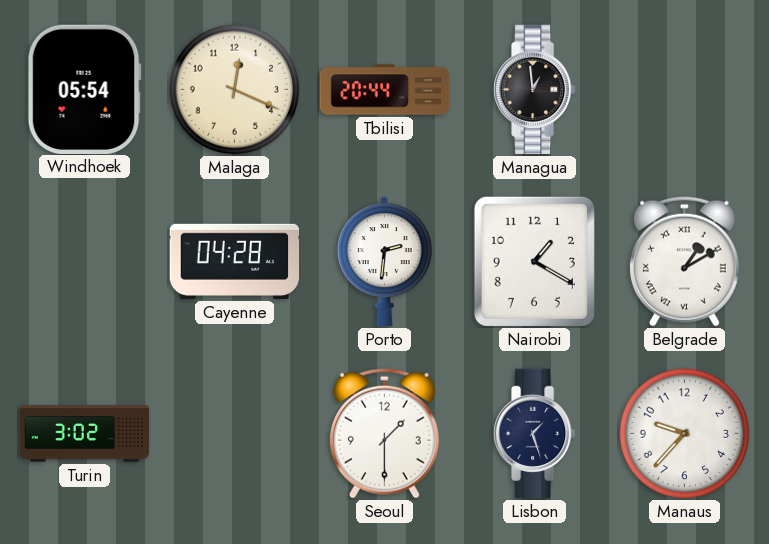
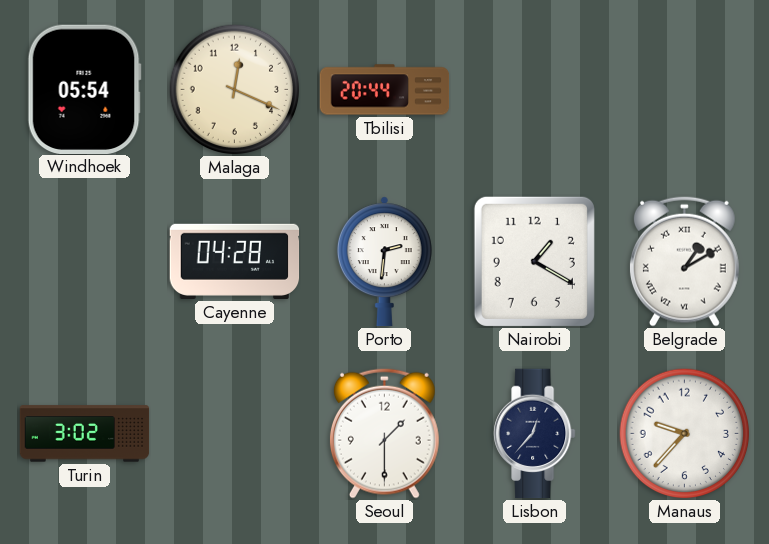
Managua: 12:59 -> none (535, 90)
Lisbon: 1:27 -> 12:37 (535, 434)
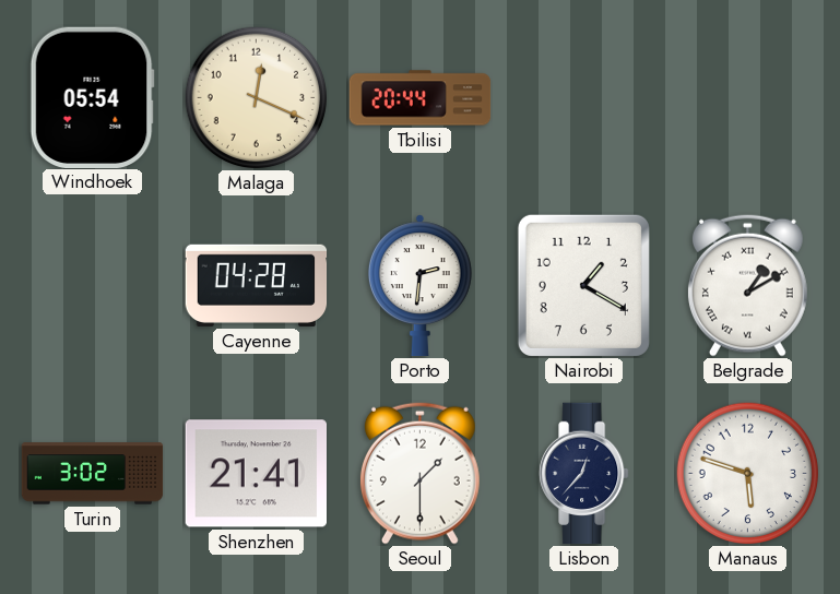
Shenzhen: none -> 21:41 (256, 474)
Manaus: 9:37 -> 5:48 (748, 474)
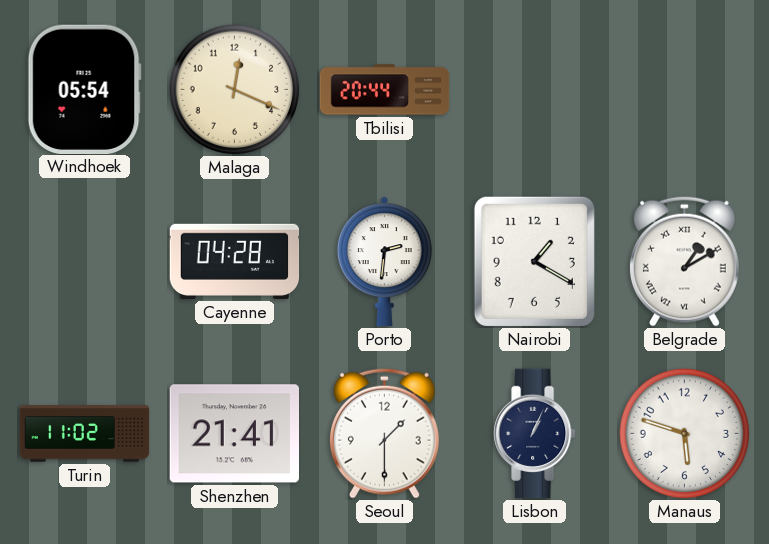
Turin: 3:02 -> 11:02 (85, 434)
Lisbon: 12:37 -> 1:04 (535, 434)
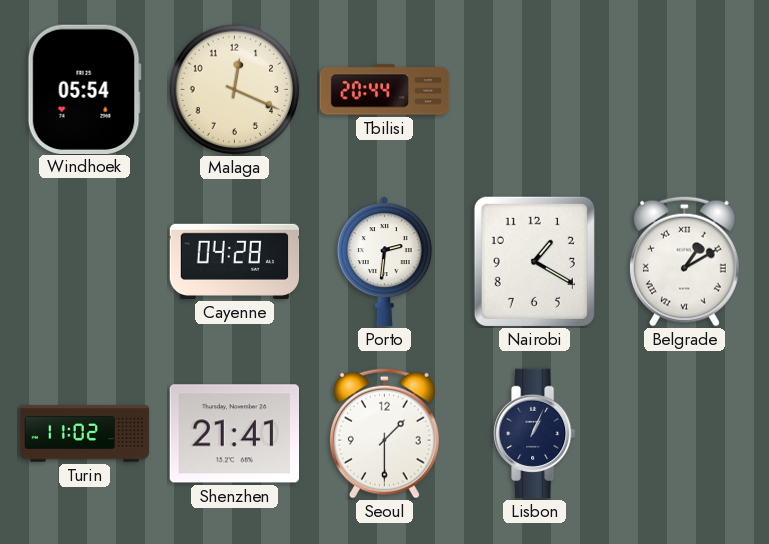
Manaus: 5:48 -> none (685, 434)
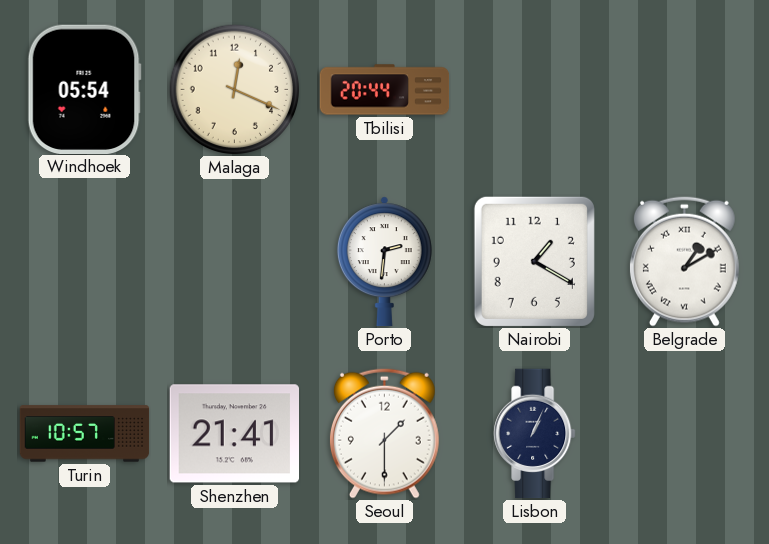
Cayenne: 04:28 -> none (235, 261)
Turin: 11:02 -> 10:57 (85, 434)
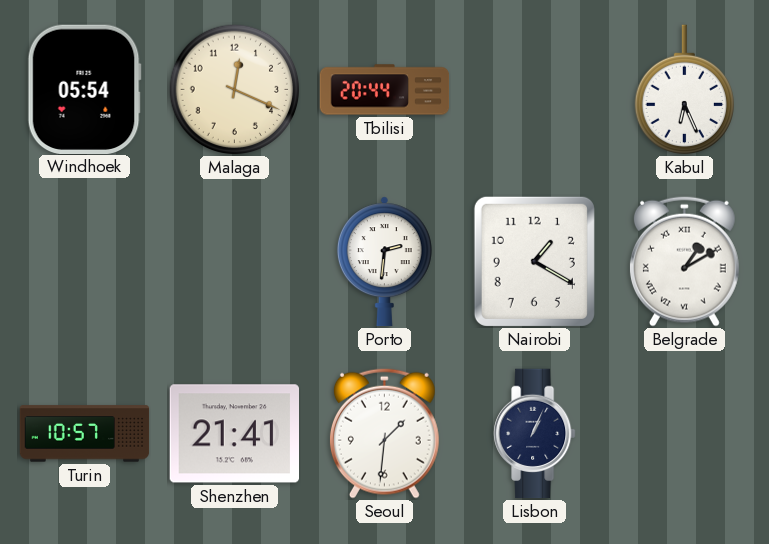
Kabul: none -> 6:26 (684, 90)
Seoul: 1:30 -> 1:31 (384, 433)
